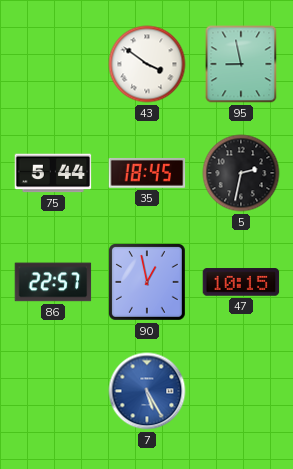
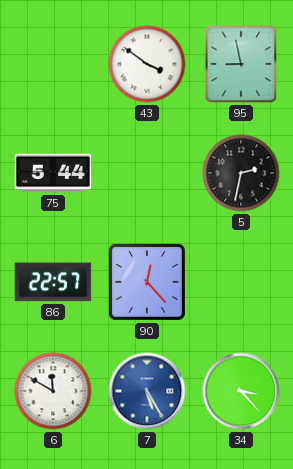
35: 18:45 -> none (147, 173)
90: 12:58 -> 12:23 (147, 282)
47: 10:15 -> none (241, 282)
6: none -> 11:50 (53, 391)
34: none -> 3:23 (241, 391)
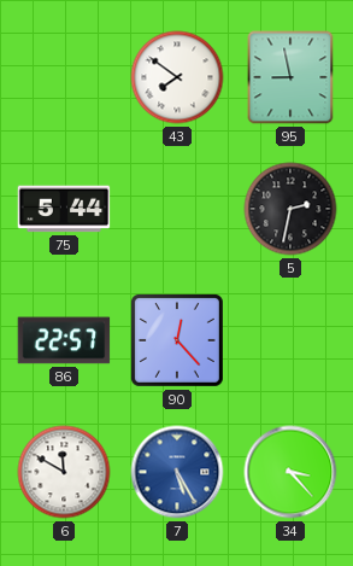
43: 3:51 -> 7:51 (177, 77)
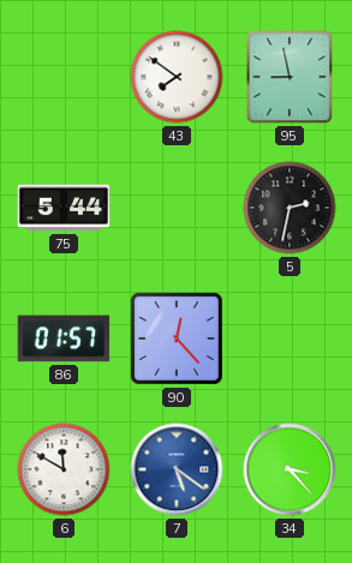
86: 22:57 -> 01:57 (64, 339)
7: 5:25 -> 5:21 (177, 469)
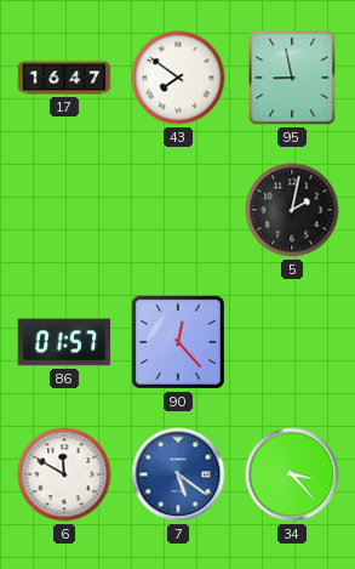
17: none -> 16:47 (64, 78)
75: 5:44 -> none (64, 208)
5: 2:32 -> 2:02 (292, 210)
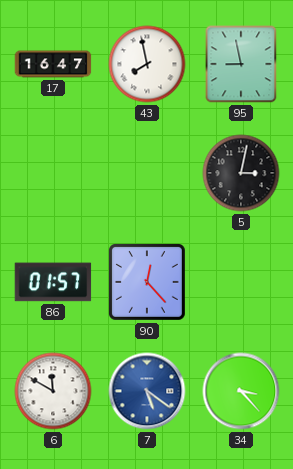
43: 7:51 -> 7:58 (147, 64)
5: 2:02 -> 3:02 (241, 173)
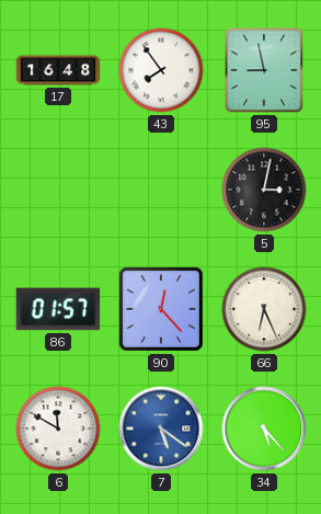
17: 16:47 -> 16:48 (58, 70)
43: 7:58 -> 7:54 (161, 70)
66: none -> 6:26 (264, 309)
34: 3:23 -> 5:23 (264, 429)
